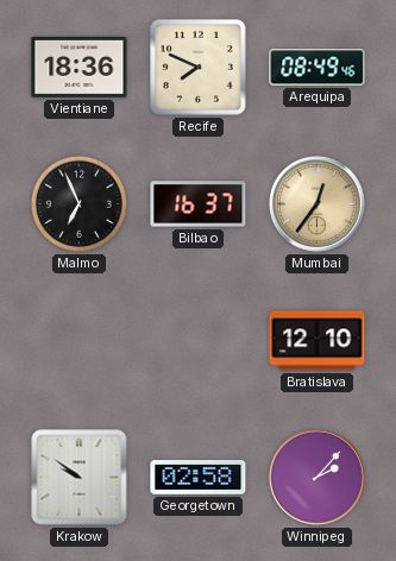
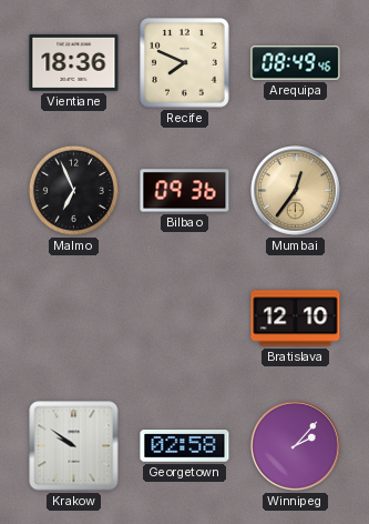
Bilbao: 16:37 -> 09:36 (185, 191)
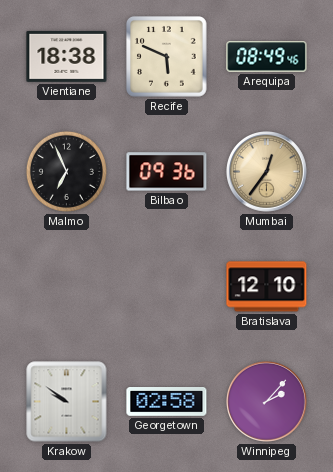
Vientiane: 18:36 -> 18:38 (67, 56)
Recife: 7:49 -> 5:49 (167, 57)
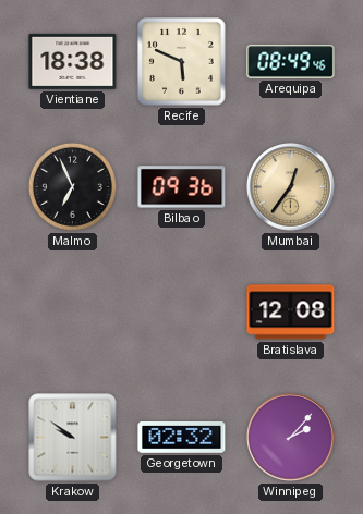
Bratislava: 12:10 -> 12:08 (291, 313)
Georgetown: 02:58 -> 02:32 (182, 438)
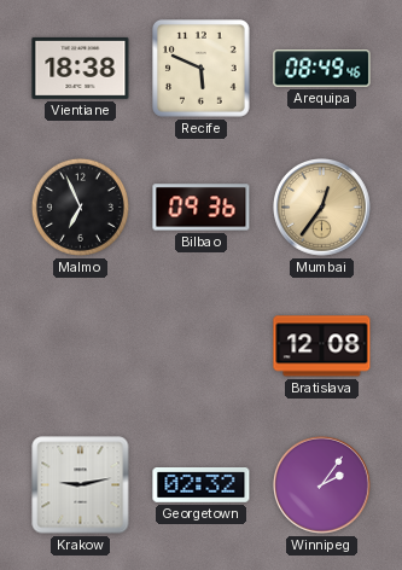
Krakow: 9:51 -> 9:13 (81, 485)
Winnipeg: 2:07 -> 2:06 (322, 485)
